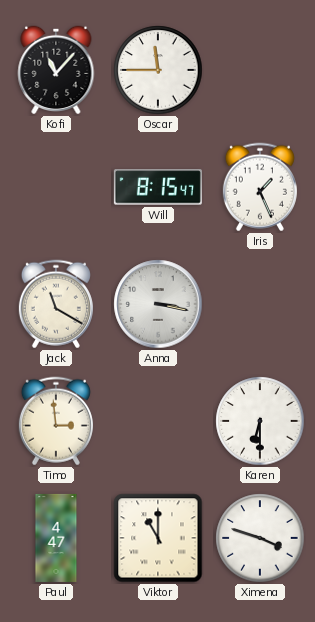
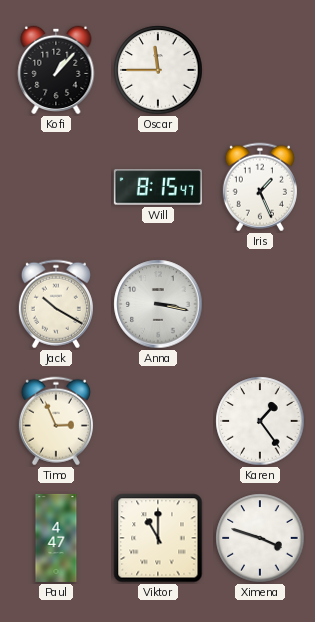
Kofi: 11:07 -> 1:07 (56, 70)
Jack: 11:20 -> 10:20 (56, 304)
Timo: 2:59 -> 2:56 (56, 421)
Karen: 6:30 -> 1:24 (260, 421)
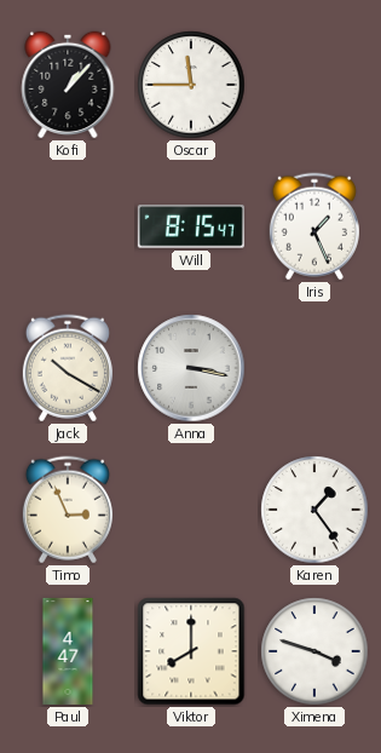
Viktor: 11:00 -> 8:00 (191, 651)
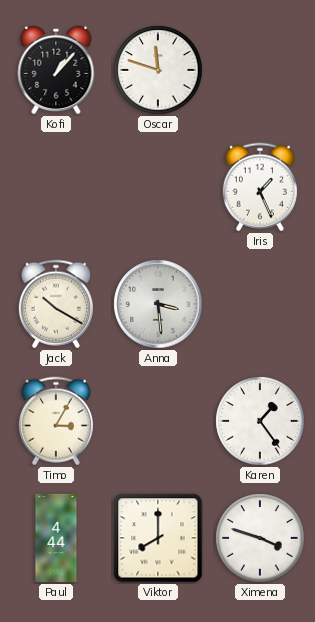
Oscar: 11:45 -> 11:48 (158, 70)
Will: 8:15 -> none (191, 226)
Anna: 3:17 -> 3:29 (158, 304)
Timo: 2:56 -> 3:05 (56, 421)
Paul: 4:47 -> 4:44 (56, 538)
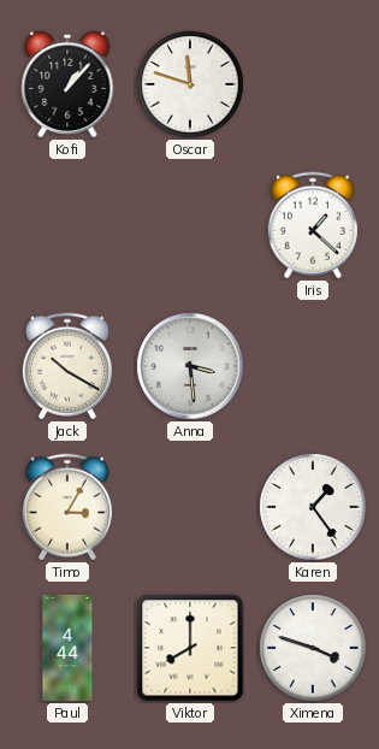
Iris: 1:26 -> 1:22 (313, 225)
